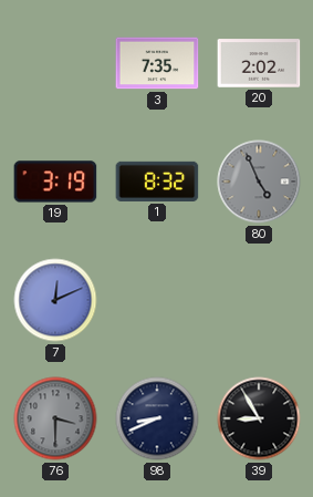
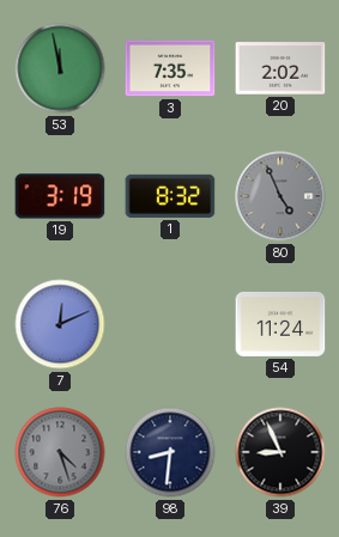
53: none -> 11:58 (60, 68)
54: none -> 11:24 (280, 324)
76: 3:30 -> 4:27 (60, 452)
98: 8:41 -> 8:31 (170, 452)
39: 8:55 -> 8:56 (280, 452)
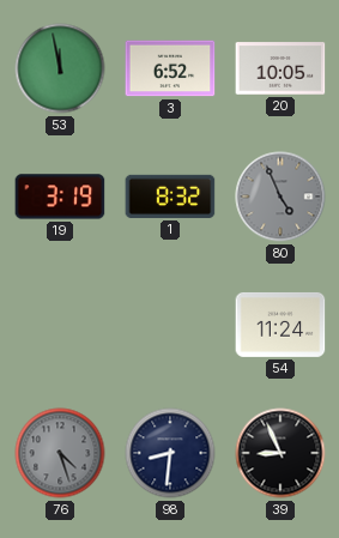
3: 7:35 -> 6:52 (170, 68)
20: 2:02 -> 10:05 (280, 68)
7: 12:11 -> none (60, 324)
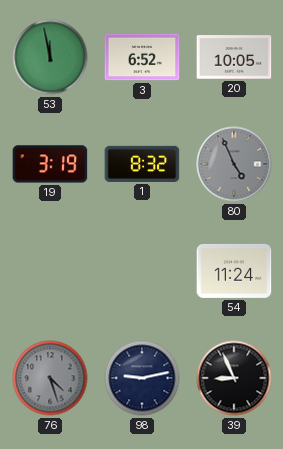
98: 8:31 -> 9:13 (142, 378)
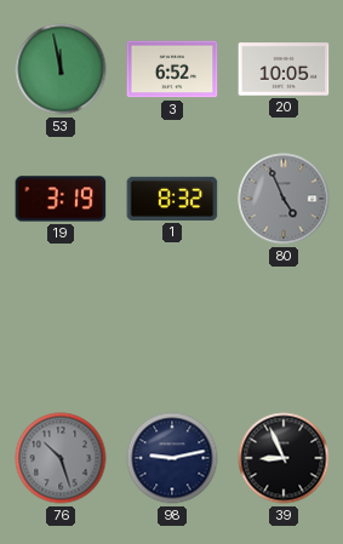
54: 11:24 -> none (234, 271)
76: 4:27 -> 10:27 (61, 458)
